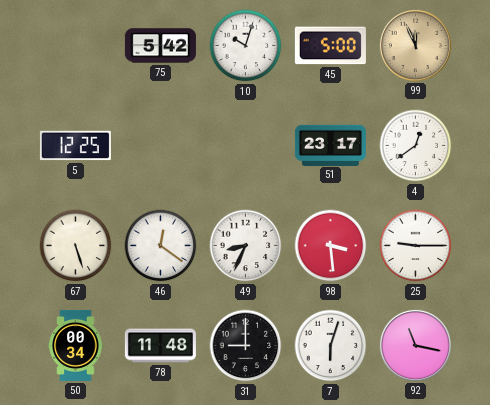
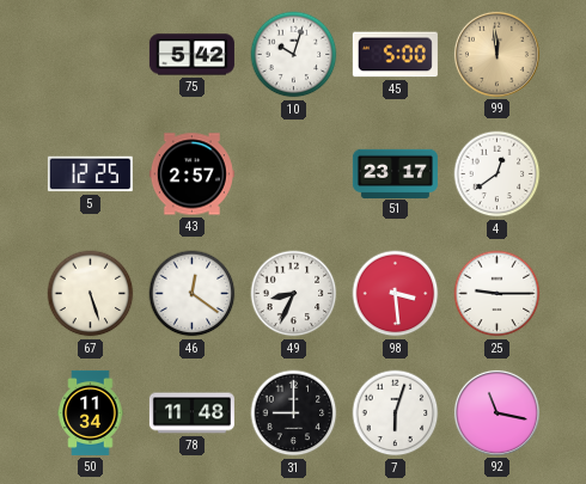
99: 11:56 -> 11:59 (496, 54)
43: none -> 2:57 (191, 174)
50: 00:34 -> 11:34 (91, 412)
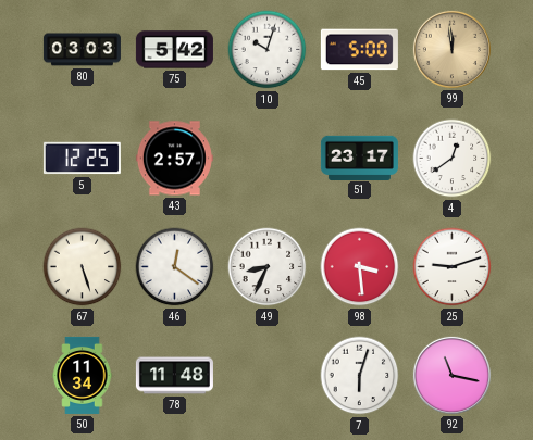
80: none -> 03:03 (82, 50)
25: 9:15 -> 9:12 (453, 267)
31: 9:00 -> none (294, 413)
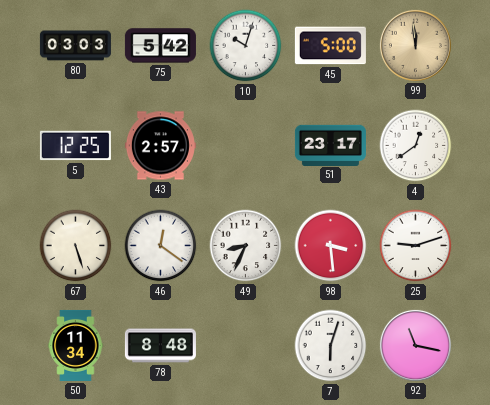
78: 11:48 -> 8:48 (160, 346)
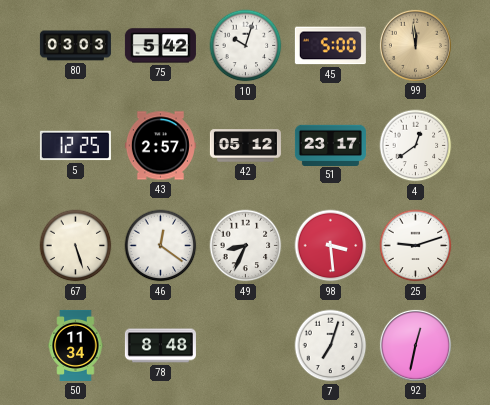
42: none -> 05:12 (245, 146)
7: 6:03 -> 7:03 (331, 346)
92: 11:17 -> 12:32 (415, 345)
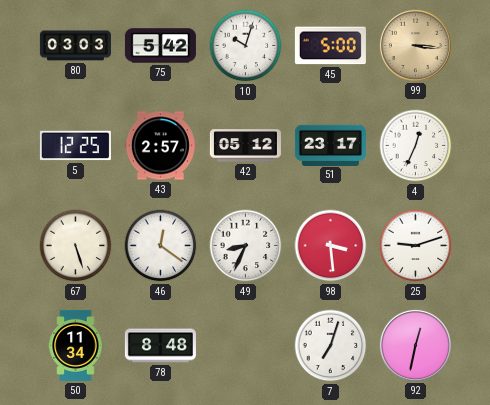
99: 11:59 -> 3:16 (415, 45)
4: 12:39 -> 12:34 (416, 146)
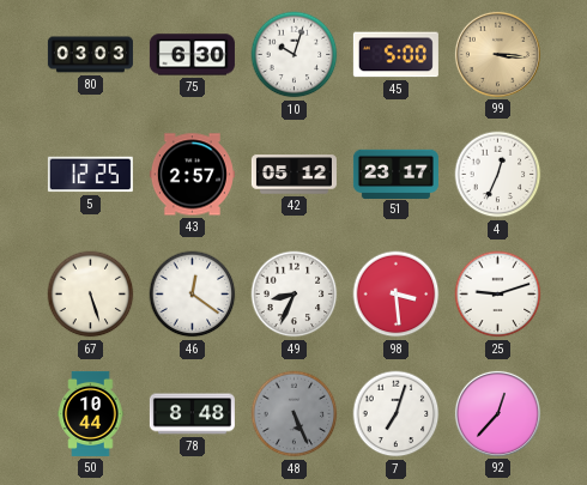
75: 5:42 -> 6:30 (192, 55)
50: 11:34 -> 10:44 (91, 413)
48: none -> 5:26 (295, 414)
92: 12:32 -> 12:37 (497, 413)
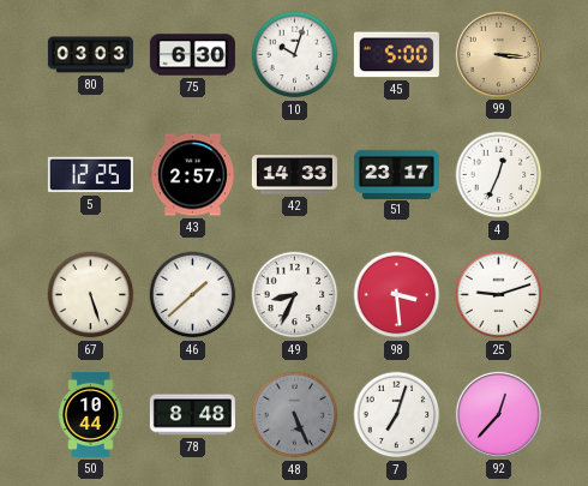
42: 05:12 -> 14:33 (294, 175)
46: 12:21 -> 1:38 (193, 295)
